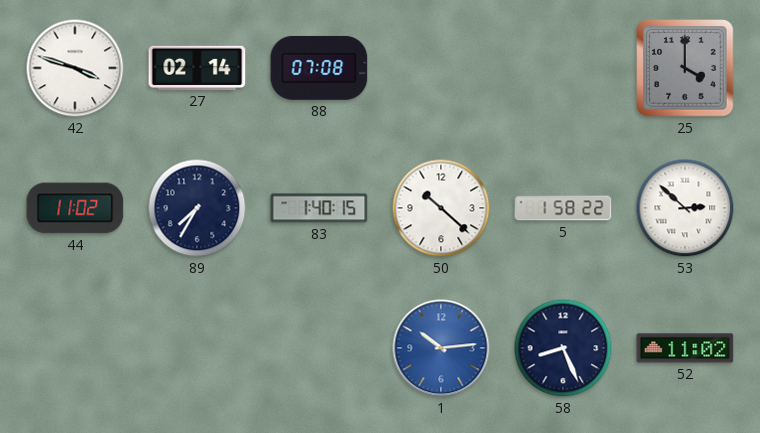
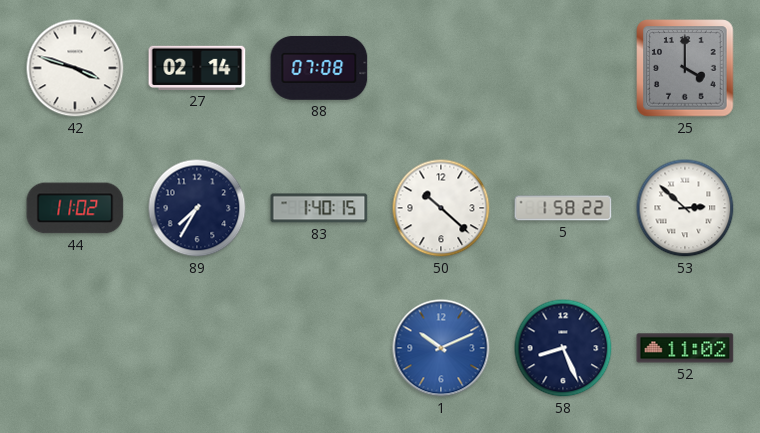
1: 10:14 -> 10:11 (441, 348)
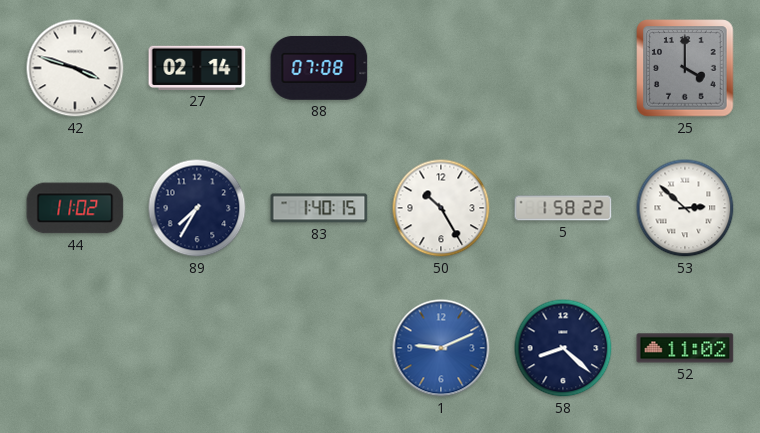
50: 10:22 -> 10:25 (441, 208)
1: 10:11 -> 9:11 (441, 348)
58: 8:26 -> 8:22 (563, 348)
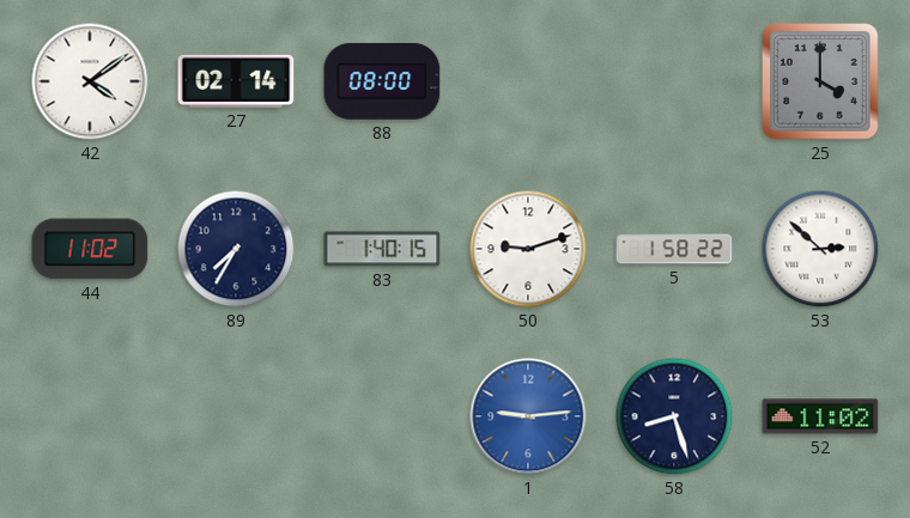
42: 3:48 -> 4:09 (90, 81)
88: 07:08 -> 08:00 (382, 81)
50: 10:25 -> 9:12 (528, 249)
1: 9:11 -> 9:14 (528, 416)
58: 8:22 -> 8:27 (674, 416)
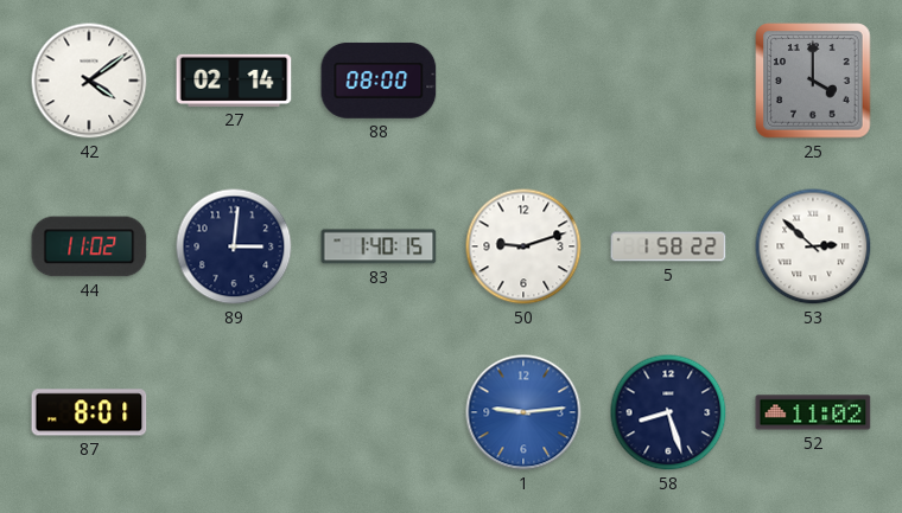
89: 7:35 -> 3:01 (234, 246)
87: none -> 8:01 (89, 412)
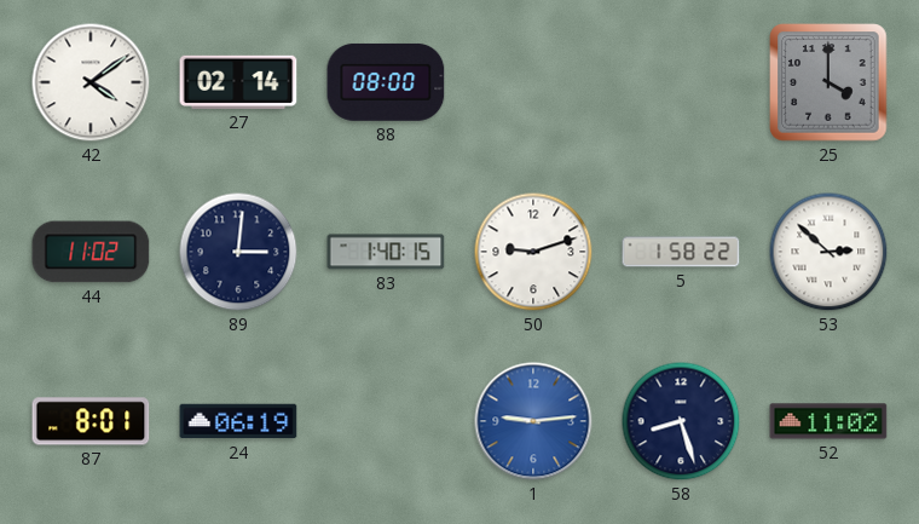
24: none -> 06:19 (238, 421)
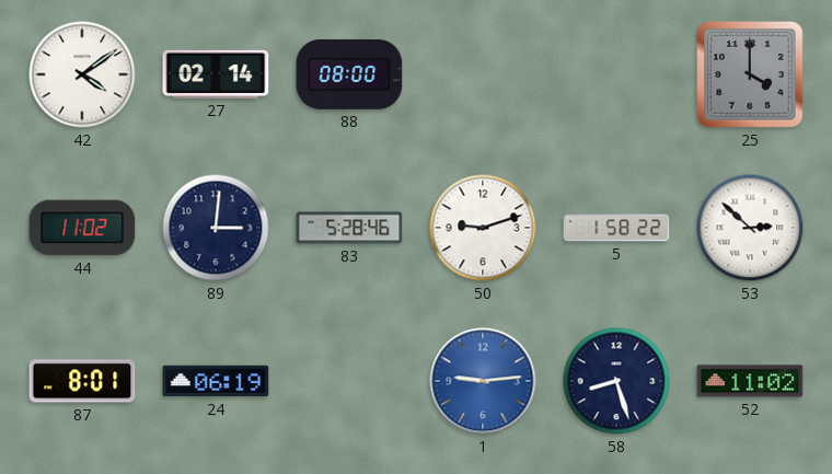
83: 1:40 -> 5:28 (349, 228)
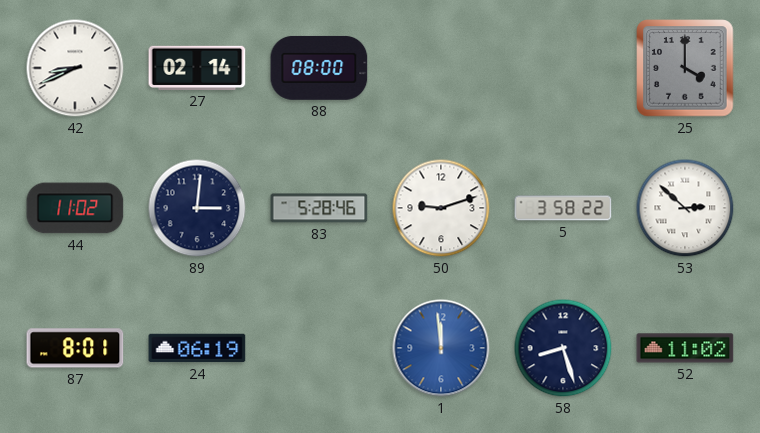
42: 4:09 -> 8:41 (75, 68)
5: 1:58 -> 3:58 (563, 208)
1: 9:14 -> 11:59 (441, 348)
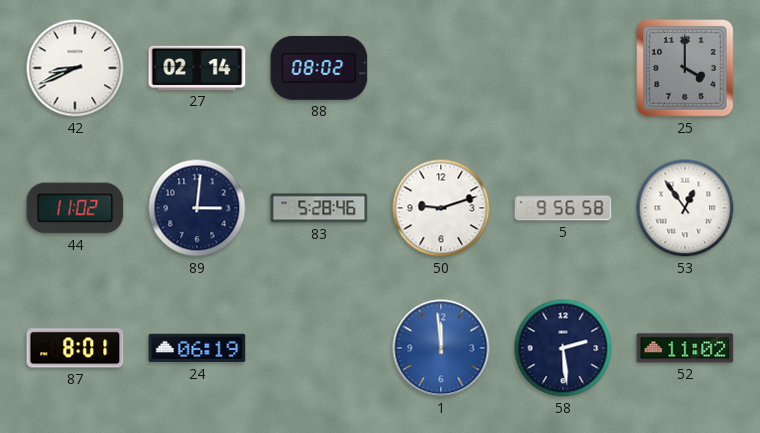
88: 08:00 -> 08:02 (319, 68)
5: 3:58 -> 9:56 (563, 208)
53: 2:52 -> 12:54 (685, 208)
58: 8:27 -> 2:29 (563, 348)
